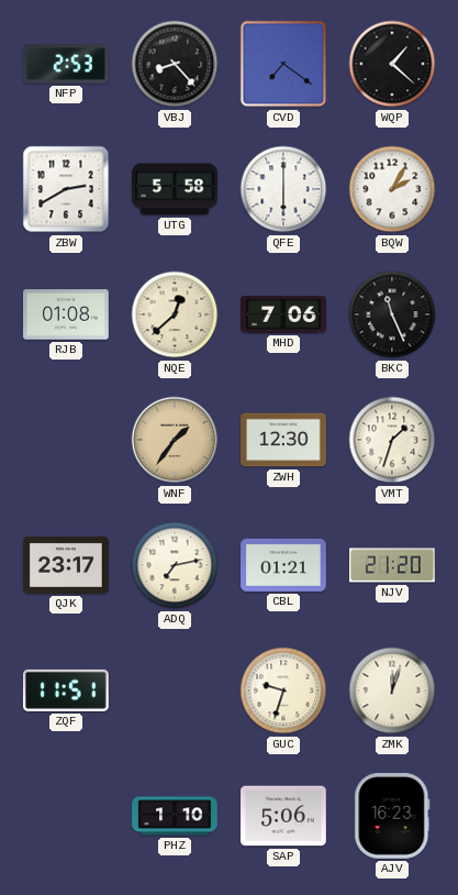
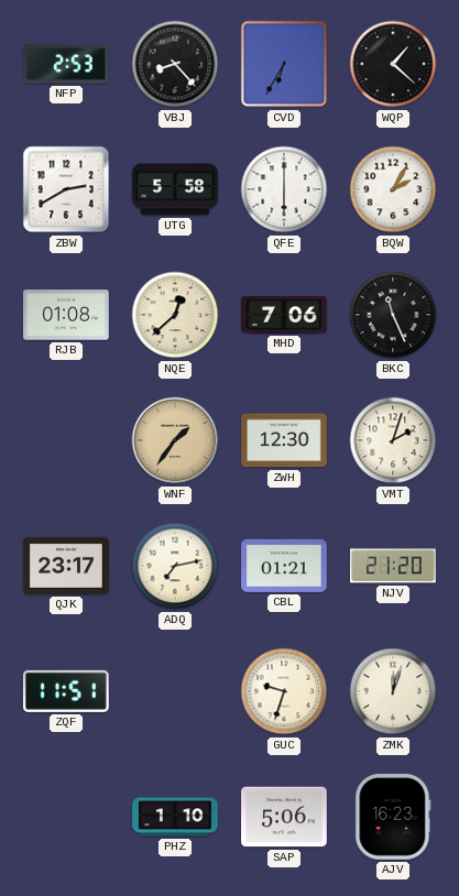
CVD: 7:21 -> 6:35 (284, 64)
VMT: 1:33 -> 2:03 (393, 440)
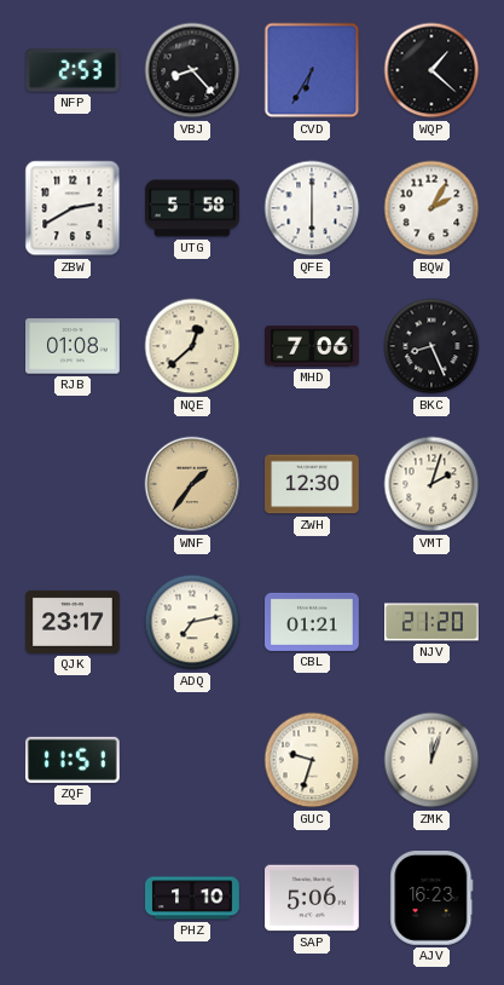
BKC: 11:26 -> 8:26 (431, 346)
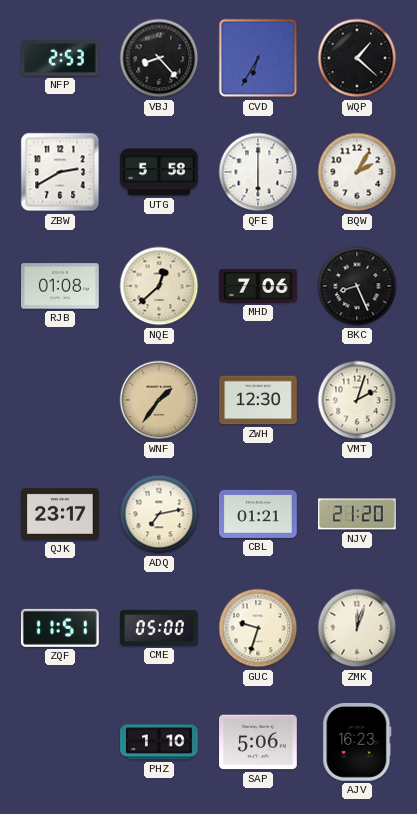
CME: none -> 05:00 (159, 628)
